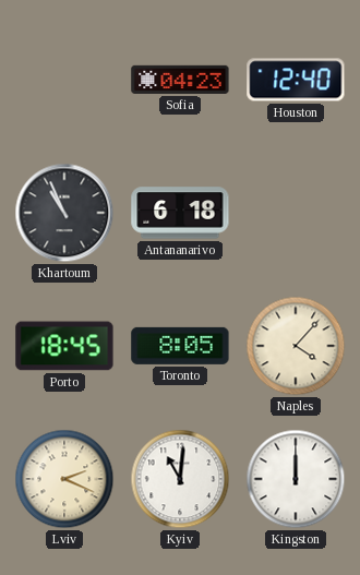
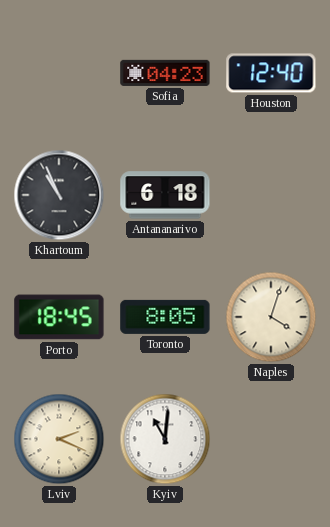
Naples: 4:07 -> 4:03 (271, 317)
Kingston: 12:00 -> none (296, 479)
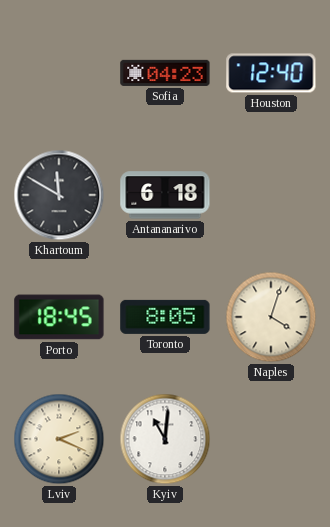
Khartoum: 10:56 -> 11:50 (59, 195)
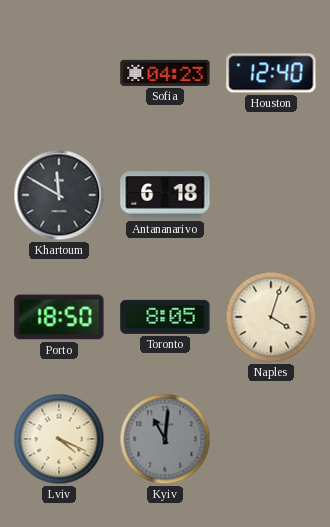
Porto: 18:45 -> 18:50 (59, 317)
Lviv: 2:19 -> 4:19 (59, 439)
Kyiv dial: white -> grey (165, 439)
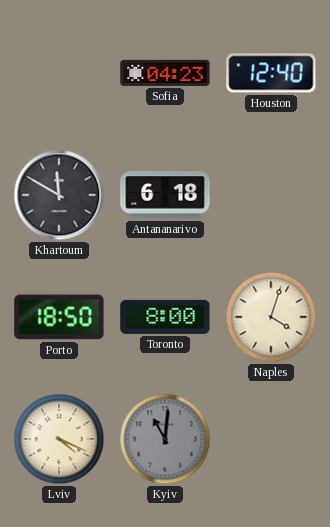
Toronto: 8:05 -> 8:00 (165, 317)
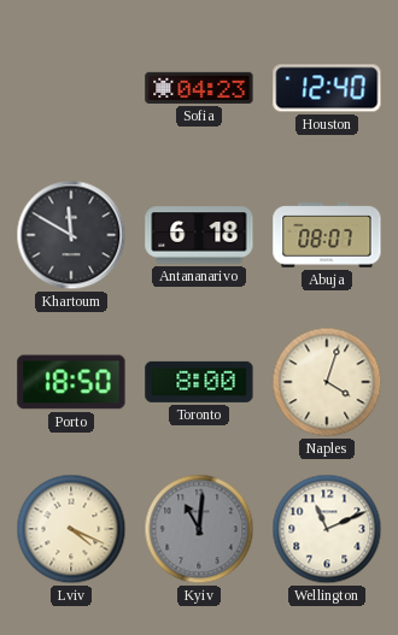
Abuja: none -> 08:07 (327, 235)
Wellington: none -> 11:11 (327, 529)
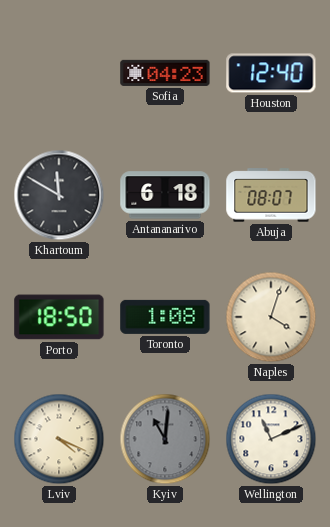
Toronto: 8:00 -> 1:08 (165, 317)
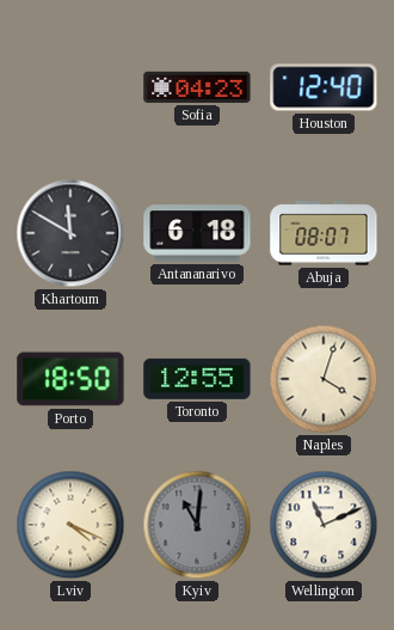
Toronto: 1:08 -> 12:55 (197, 379)
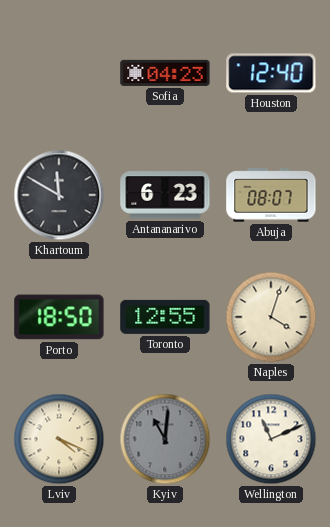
Antananarivo: 6:18 -> 6:23 (165, 195)
